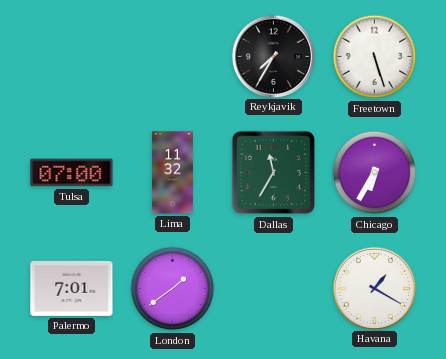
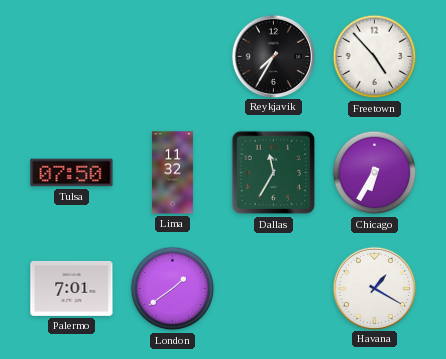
Freetown: 5:27 -> 4:53 (375, 57)
Tulsa: 07:00 -> 07:50 (72, 173)
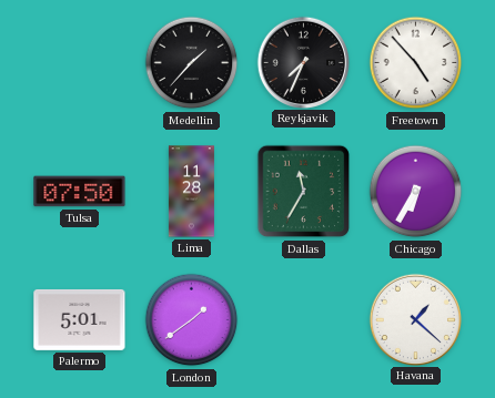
Medellin: none -> 1:37 (192, 63)
Reykjavik: 7:35 -> 7:34 (303, 62)
Lima: 11:32 -> 11:28 (191, 192)
Palermo: 7:01 -> 5:01 (80, 319)
Havana: 1:20 -> 1:22 (415, 319)
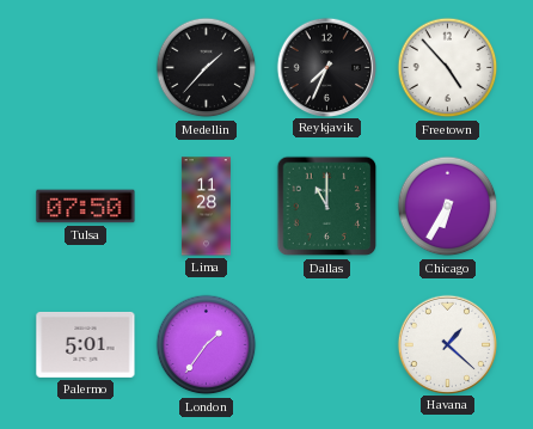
Dallas: 11:35 -> 11:00 (327, 207)
London: 1:39 -> 1:36 (207, 345)
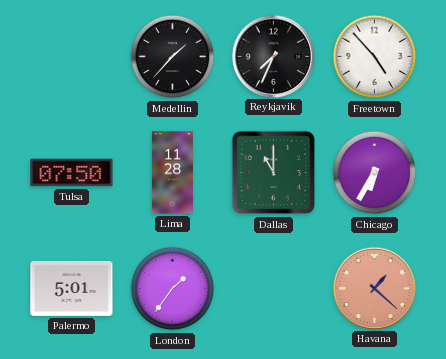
Havana dial: white -> salmon (374, 288)
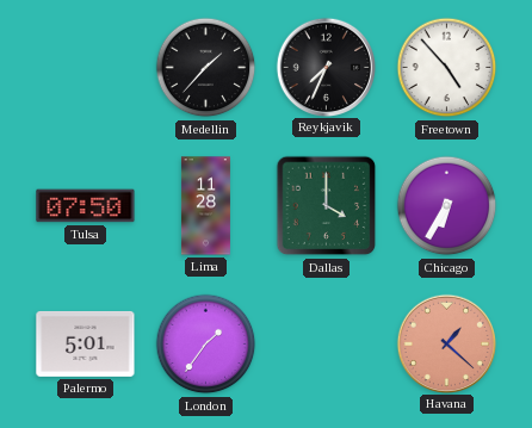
Dallas: 11:00 -> 4:00 (327, 206)
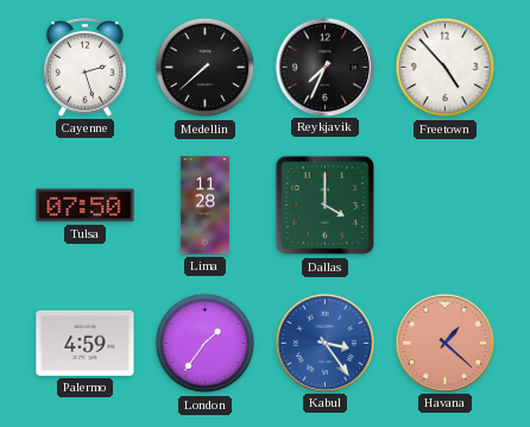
Cayenne: none -> 2:27 (86, 67)
Medellin: 1:37 -> 7:38 (206, 68)
Chicago: 6:35 -> none (447, 206)
Palermo: 5:01 -> 4:59 (86, 343)
Kabul: none -> 3:24 (324, 343)
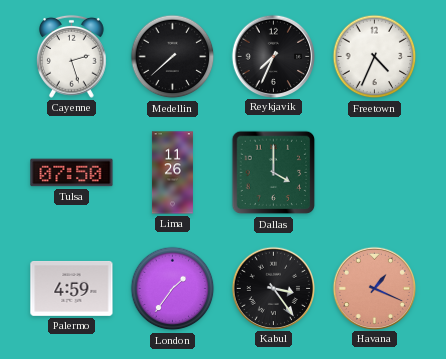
Freetown: 4:53 -> 4:34 (375, 57)
Lima: 11:28 -> 11:26 (172, 173)
Kabul dial: blue -> black (273, 288)
Havana: 1:22 -> 1:19 (374, 288)
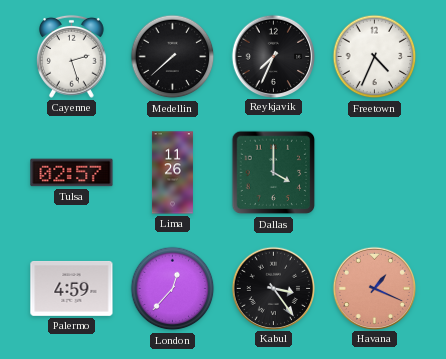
Tulsa: 07:50 -> 02:57 (72, 173)
London: 1:36 -> 12:37 (173, 289)
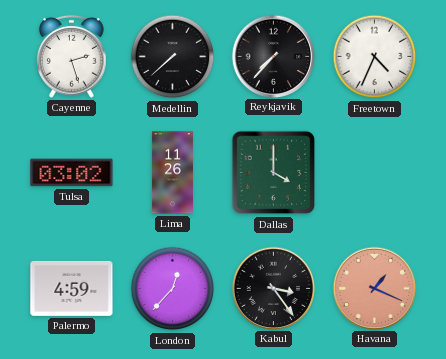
Reykjavik: 7:34 -> 7:37 (273, 56)
Tulsa: 02:57 -> 03:02 (72, 173)
